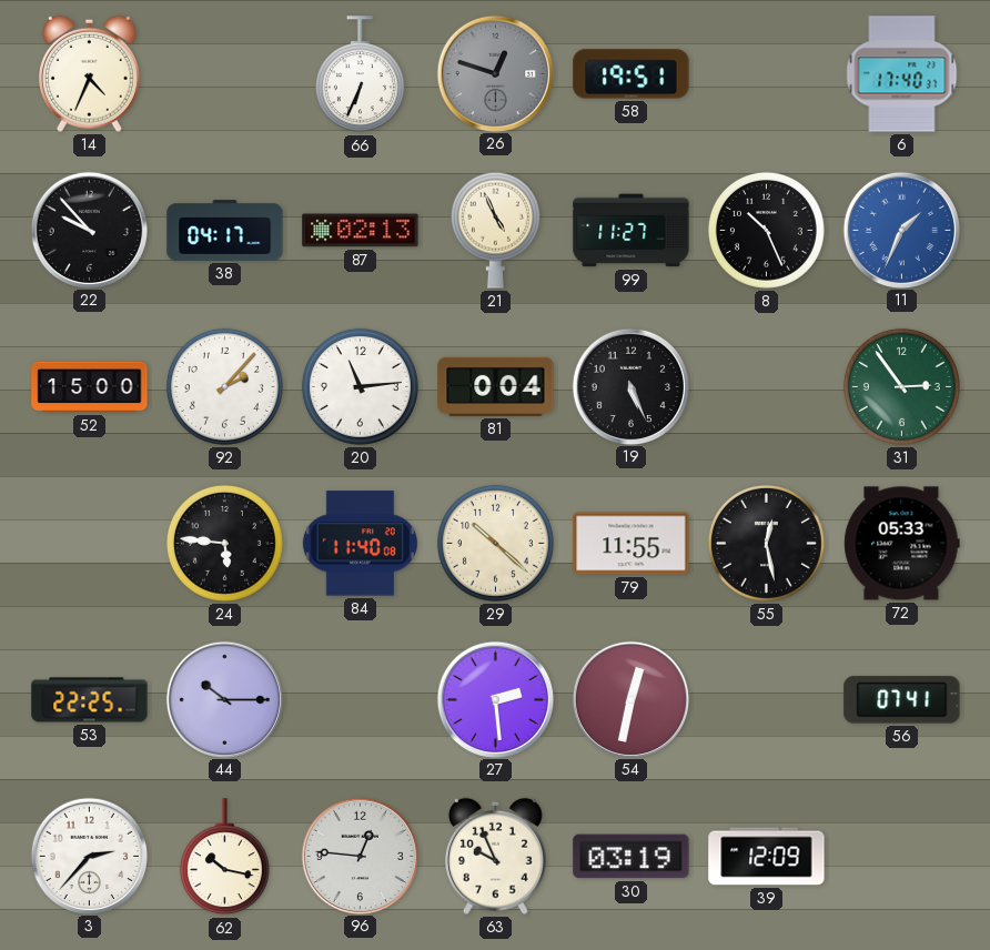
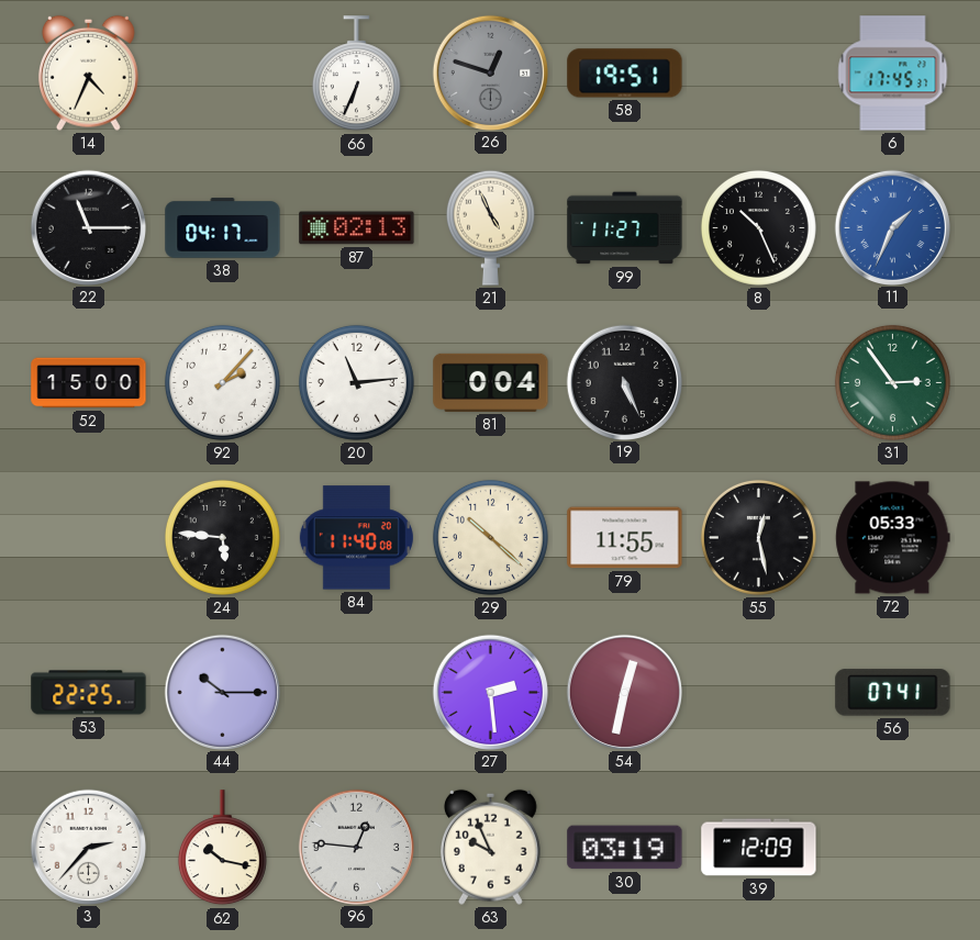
6: 17:40 -> 17:45 (893, 74)
22: 9:53 -> 11:15 (88, 227)
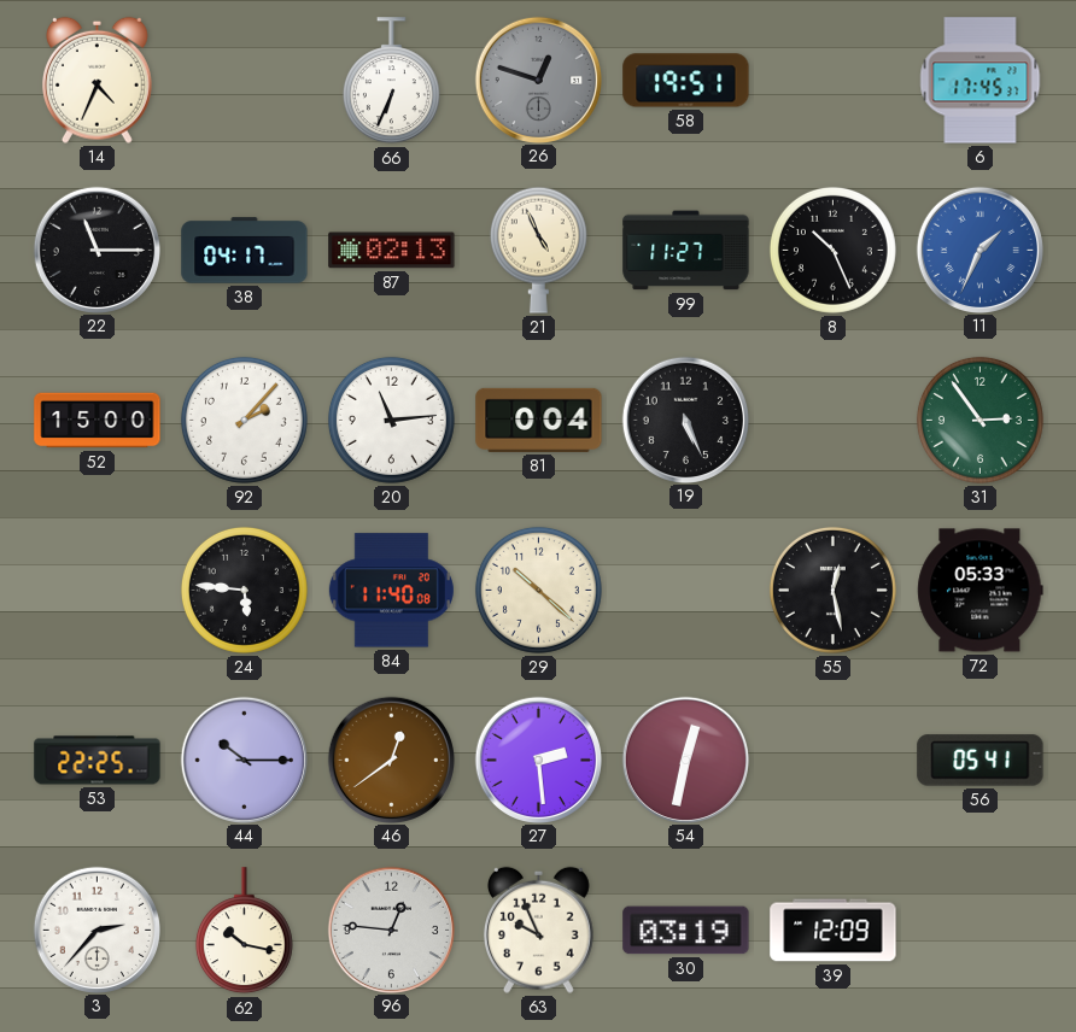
79: 11:55 -> none (625, 538)
46: none -> 12:39 (391, 760)
56: 07:41 -> 05:41 (981, 761)
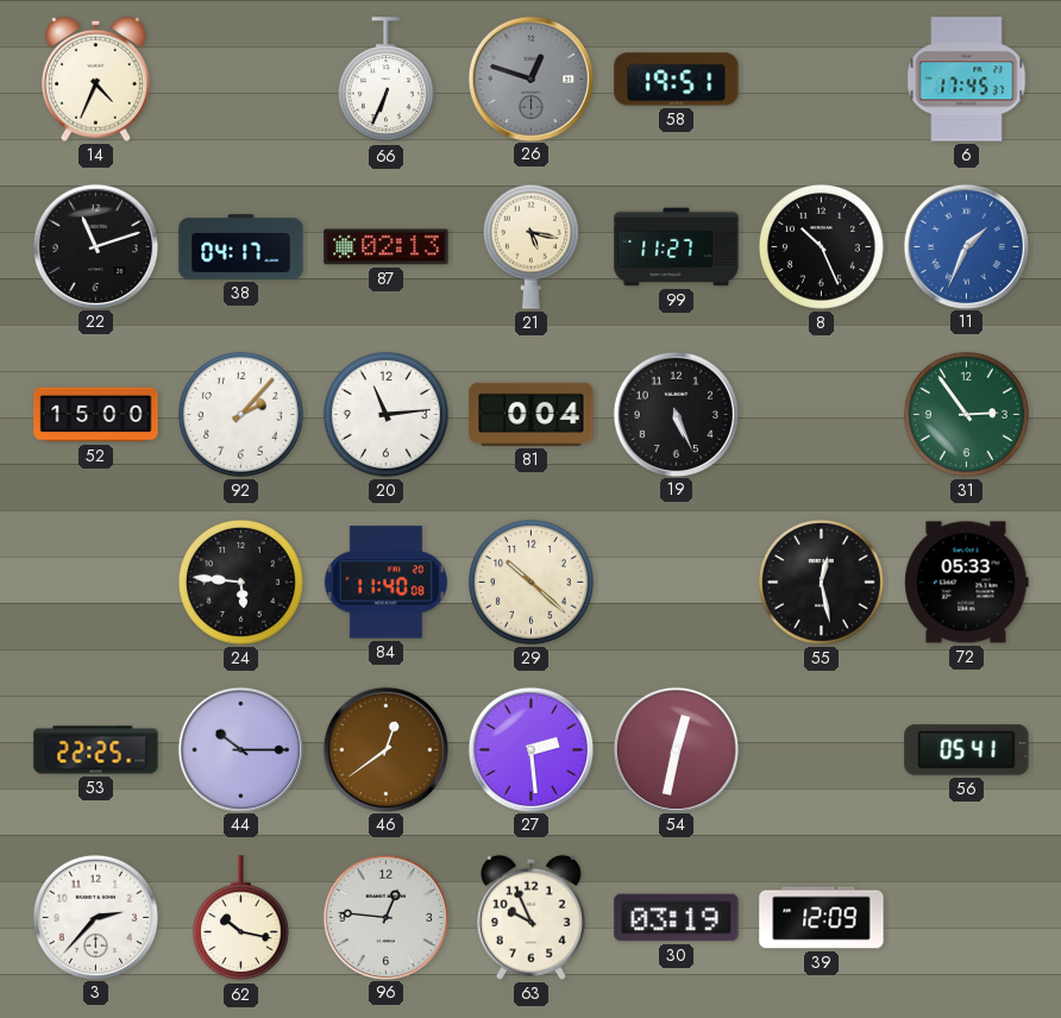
22: 11:15 -> 11:12 (95, 246)
21: 4:56 -> 5:17 (530, 246)
